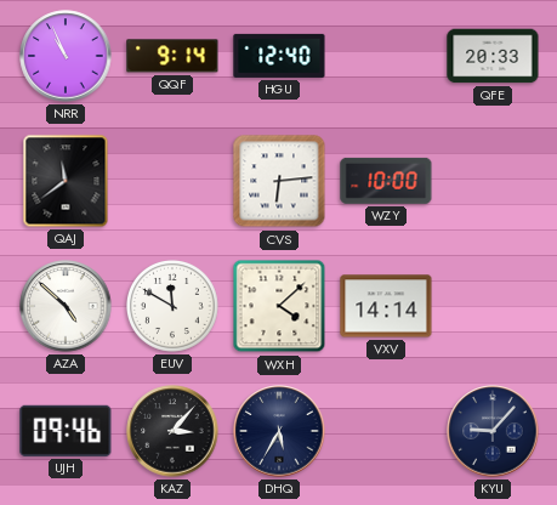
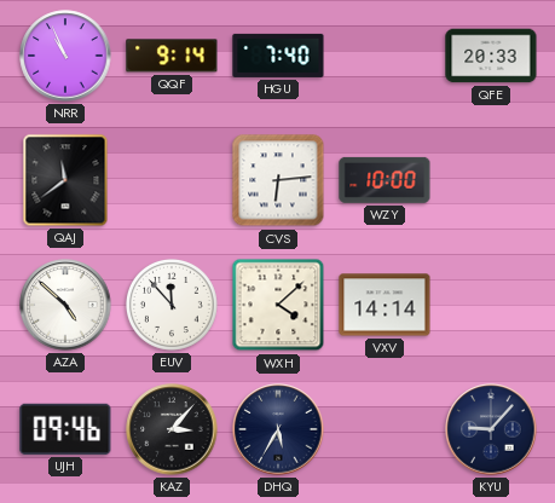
HGU: 12:40 -> 7:40 (278, 56)
EUV: 11:50 -> 11:53 (173, 306)
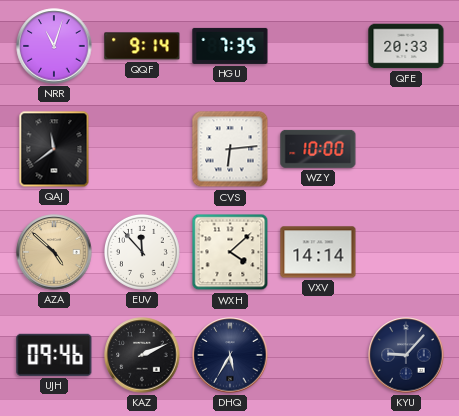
NRR: 10:56 -> 11:03 (54, 46)
HGU: 7:40 -> 7:35 (230, 46)
AZA dial: white -> champagne (54, 252)
KAZ: 3:07 -> 2:11 (142, 355)
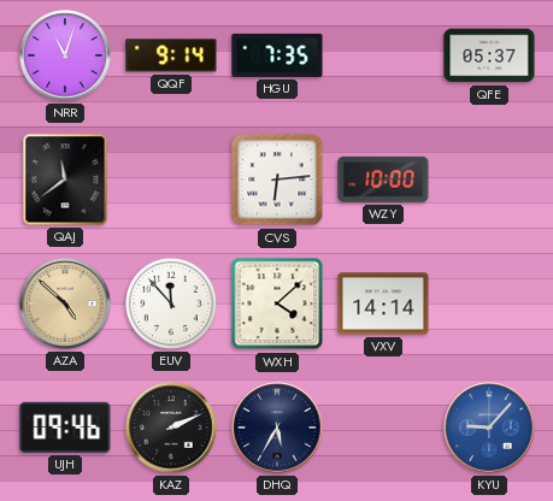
QFE: 20:33 -> 05:37 (489, 55)
KYU dial: navy -> blue (489, 428)
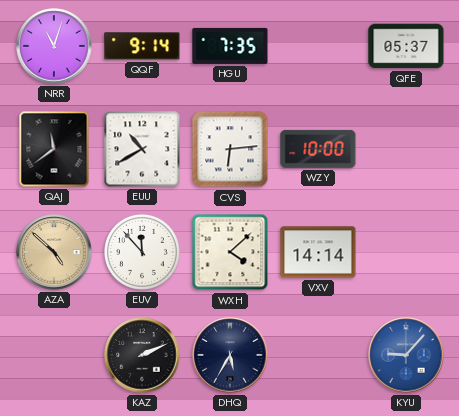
EUU: none -> 10:40 (142, 149)
UJH: 09:46 -> none (65, 428)
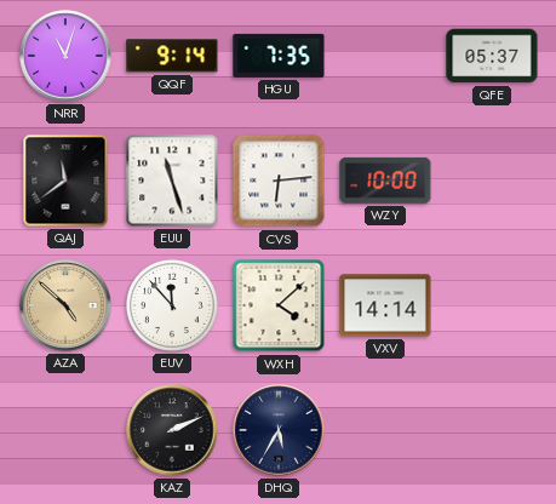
EUU: 10:40 -> 11:27 (172, 181)
KYU: 9:07 -> none (406, 355)
